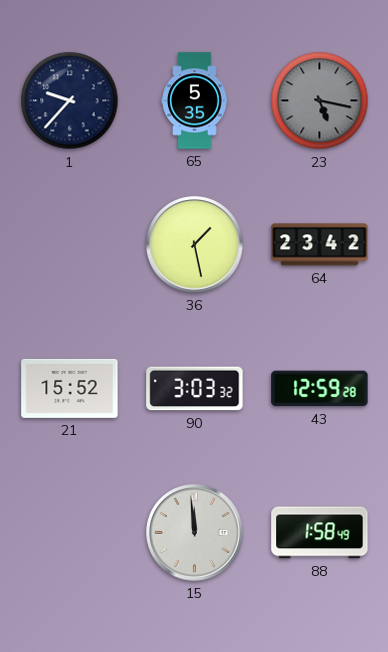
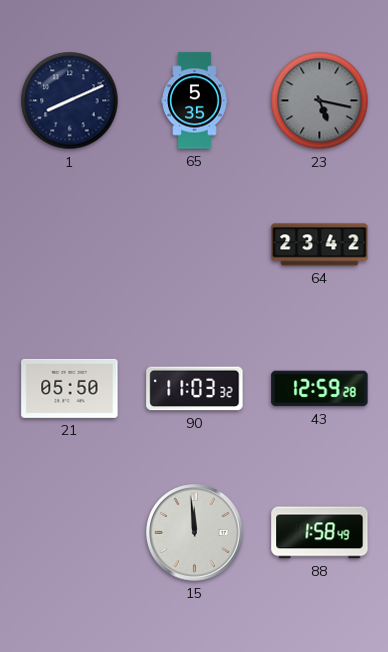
1: 9:37 -> 8:11 (70, 101)
36: 1:28 -> none (195, 245)
21: 15:52 -> 05:50 (70, 388)
90: 3:03 -> 11:03 (195, 389)
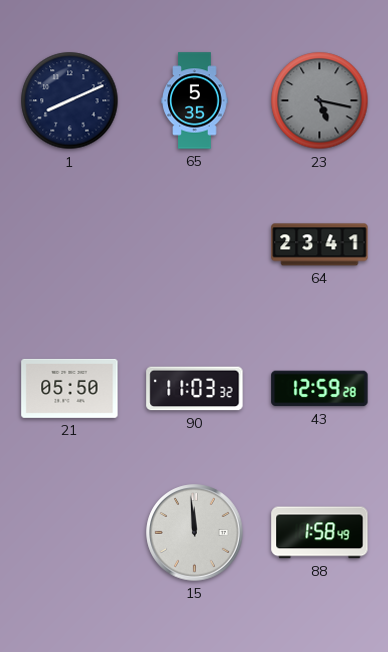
64: 23:42 -> 23:41 (320, 245)
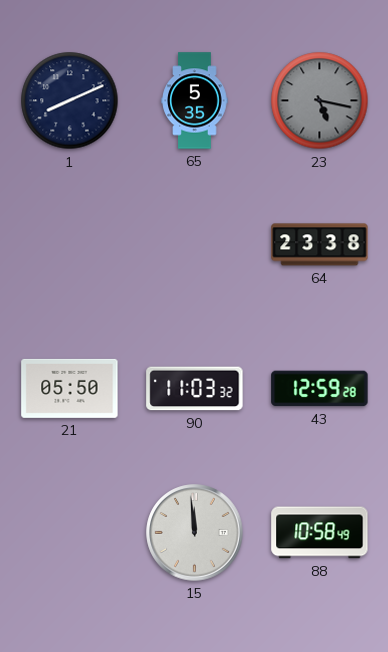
64: 23:41 -> 23:38 (320, 245)
88: 1:58 -> 10:58 (320, 533)
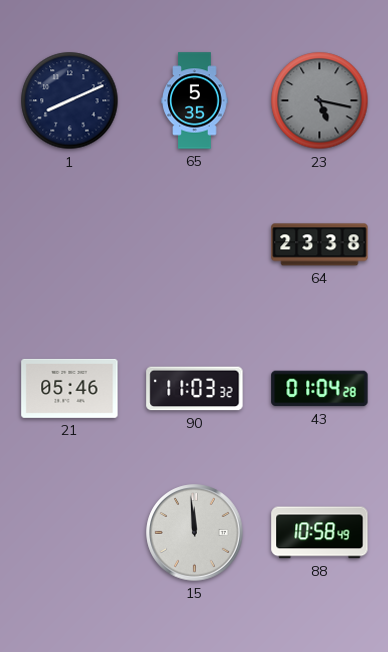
21: 05:50 -> 05:46 (70, 388)
43: 12:59 -> 01:04 (320, 389)
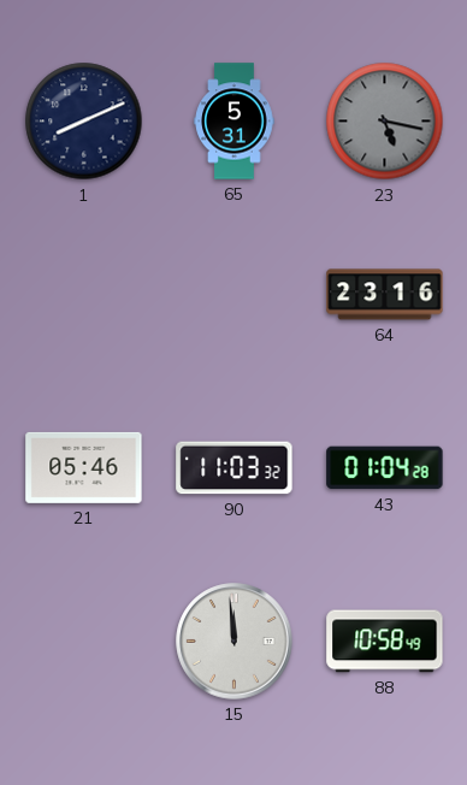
65: 5:35 -> 5:31 (235, 122)
64: 23:38 -> 23:16 (385, 295)
